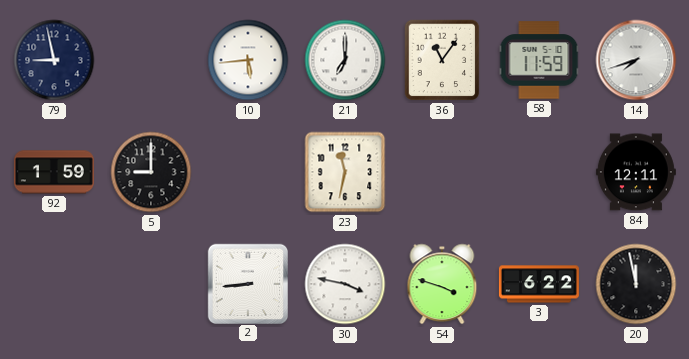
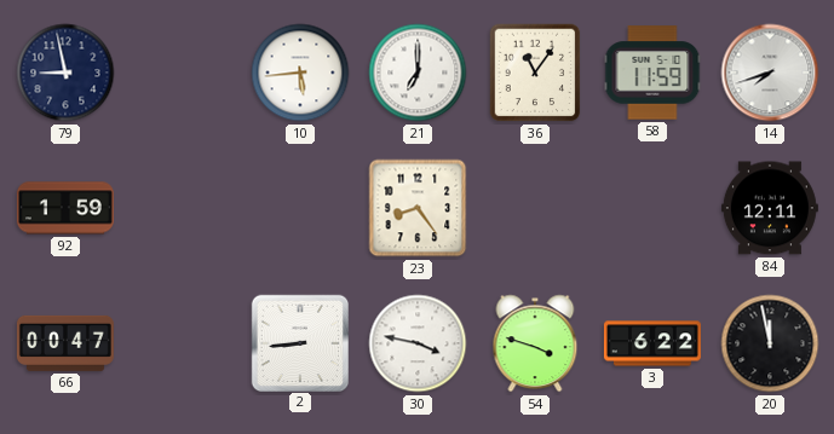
5: 9:00 -> none (151, 172)
23: 11:32 -> 8:24 (418, 208)
66: none -> 00:47 (65, 343)
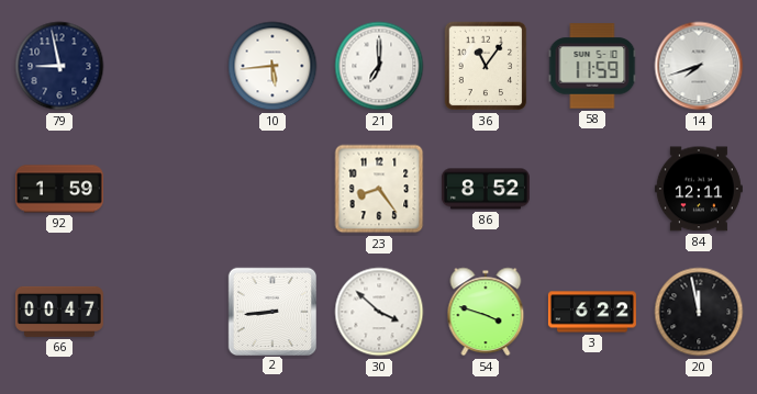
86: none -> 8:52 (486, 189)
30: 3:47 -> 3:52 (379, 312)
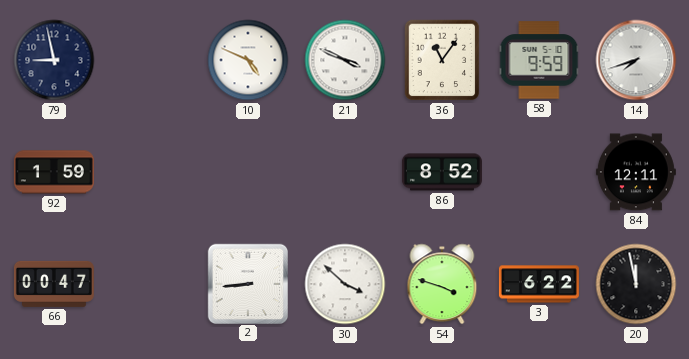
10: 5:44 -> 4:49 (248, 60)
21: 7:00 -> 3:49 (345, 60)
58: 11:59 -> 9:59 (539, 60)
23: 8:24 -> none (379, 189)
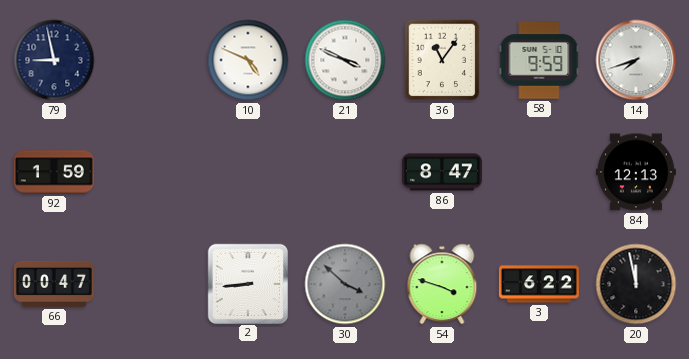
86: 8:52 -> 8:47 (442, 172)
84: 12:11 -> 12:13 (636, 172)
30 dial: white -> grey (345, 284)
